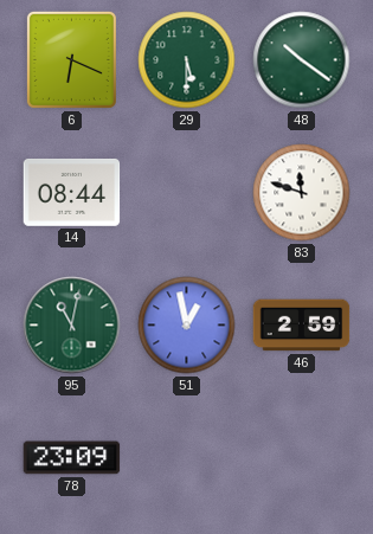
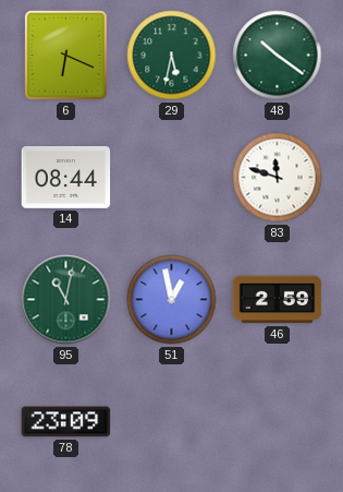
29: 5:30 -> 5:32 (172, 56)
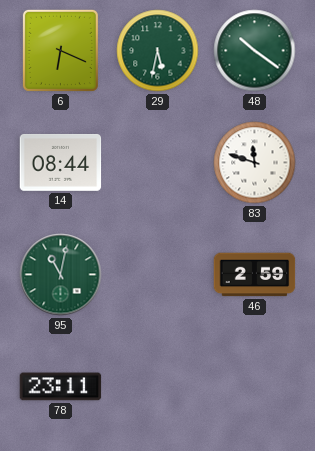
51: 12:58 -> none (172, 300)
78: 23:09 -> 23:11 (61, 387)
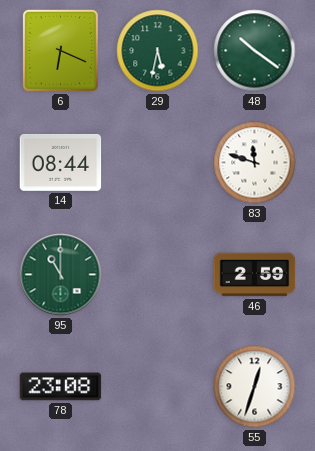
95: 11:02 -> 11:00 (61, 275)
78: 23:11 -> 23:08 (61, 387)
55: none -> 12:33 (255, 387)
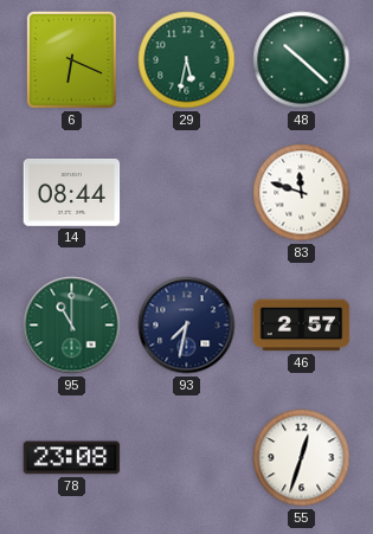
48: 10:21 -> 10:22 (302, 60)
93: none -> 7:32 (187, 326)
46: 2:59 -> 2:57 (302, 326)
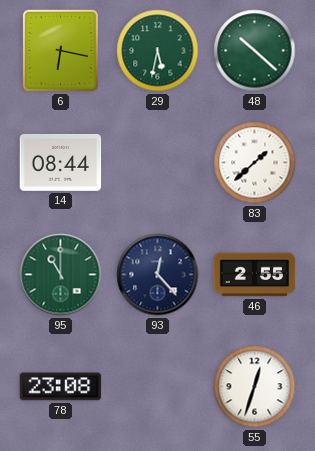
6: 6:19 -> 6:17 (60, 50)
83: 11:48 -> 1:38 (255, 163)
93: 7:32 -> 12:23 (158, 275)
46: 2:57 -> 2:55 (255, 275)
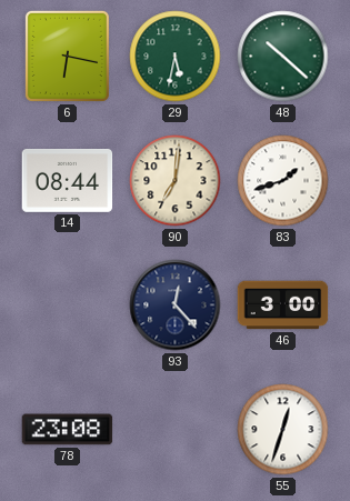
90: none -> 7:01 (176, 181)
83: 1:38 -> 1:42 (283, 181)
95: 11:00 -> none (61, 275)
46: 2:55 -> 3:00 (283, 305)
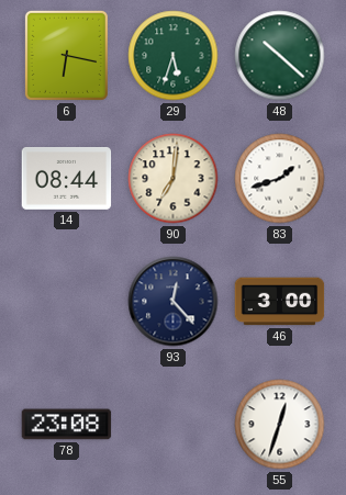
29: 5:32 -> 5:33 (174, 56)
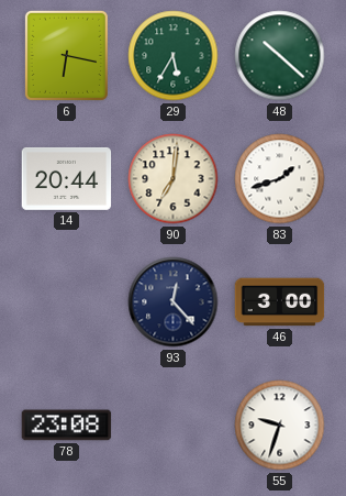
29: 5:33 -> 5:35 (174, 56)
14: 08:44 -> 20:44 (67, 179)
55: 12:33 -> 9:33 (280, 426)
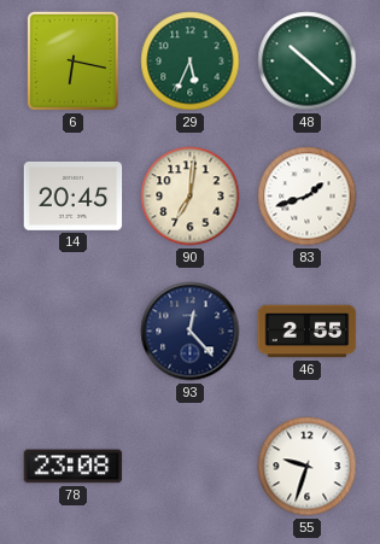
29: 5:35 -> 5:34 (191, 62)
14: 20:44 -> 20:45 (74, 197)
46: 3:00 -> 2:55 (308, 332)
